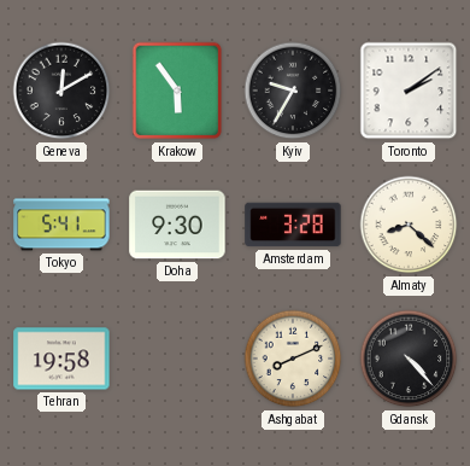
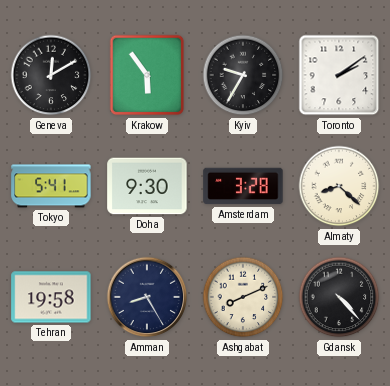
Amman: none -> 8:25 (147, 297)
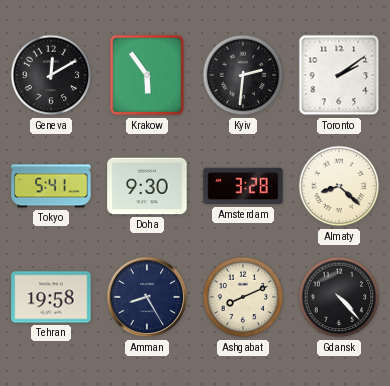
Kyiv: 9:35 -> 2:31 (243, 75)
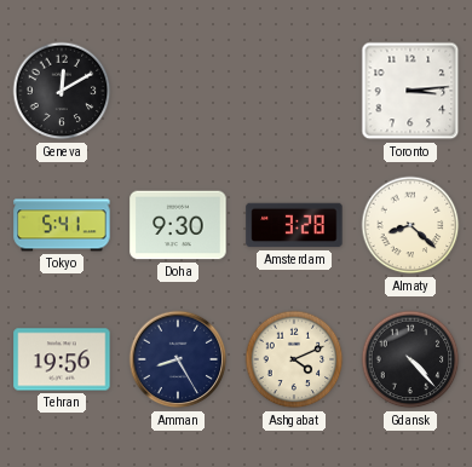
Krakow: 5:54 -> none (147, 75)
Kyiv: 2:31 -> none (243, 75)
Toronto: 2:09 -> 3:14 (410, 91)
Tehran: 19:58 -> 19:56 (62, 359)
Ashgabat: 8:11 -> 4:11 (294, 359)
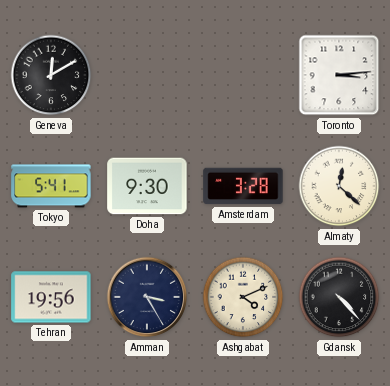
Almaty: 8:22 -> 12:22 (339, 186)
Amman: 8:25 -> 3:25 (147, 297)
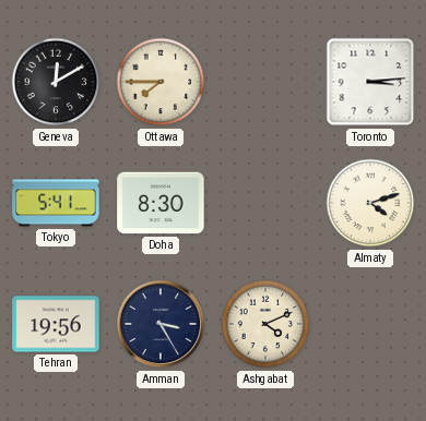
Ottawa: none -> 7:45 (161, 82)
Doha: 9:30 -> 8:30 (161, 203)
Amsterdam: 3:28 -> none (243, 186)
Almaty: 12:22 -> 4:12 (370, 203)
Gdansk: 4:23 -> none (339, 297)
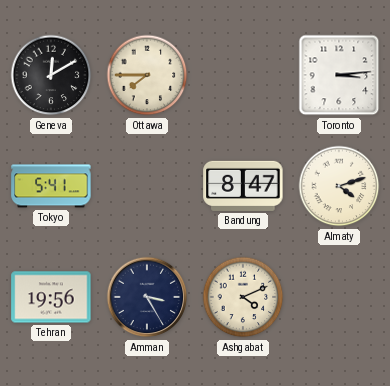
Doha: 8:30 -> none (161, 203)
Bandung: none -> 8:47 (243, 186)
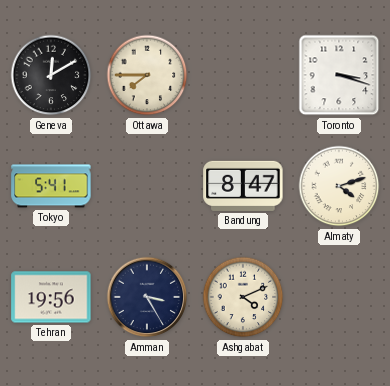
Toronto: 3:14 -> 3:18 (339, 75)
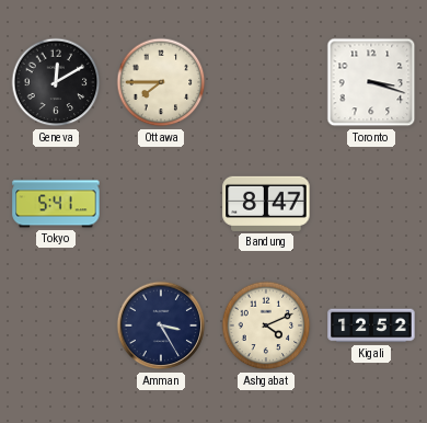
Almaty: 4:12 -> none (339, 186)
Tehran: 19:56 -> none (51, 297)
Kigali: none -> 12:52 (371, 325)
